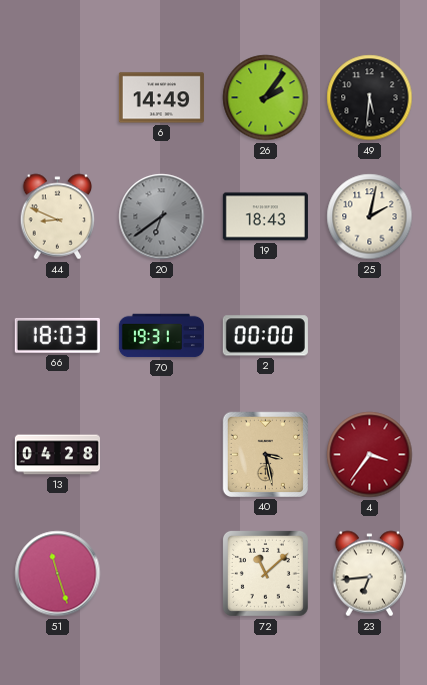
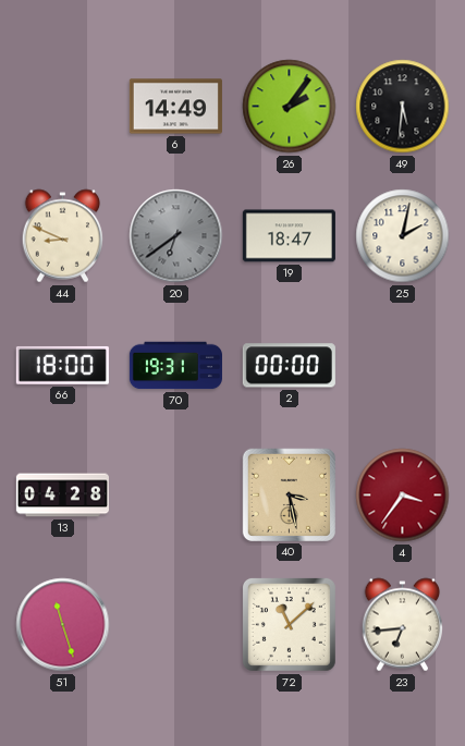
19: 18:43 -> 18:47 (289, 236)
66: 18:03 -> 18:00 (62, 365)
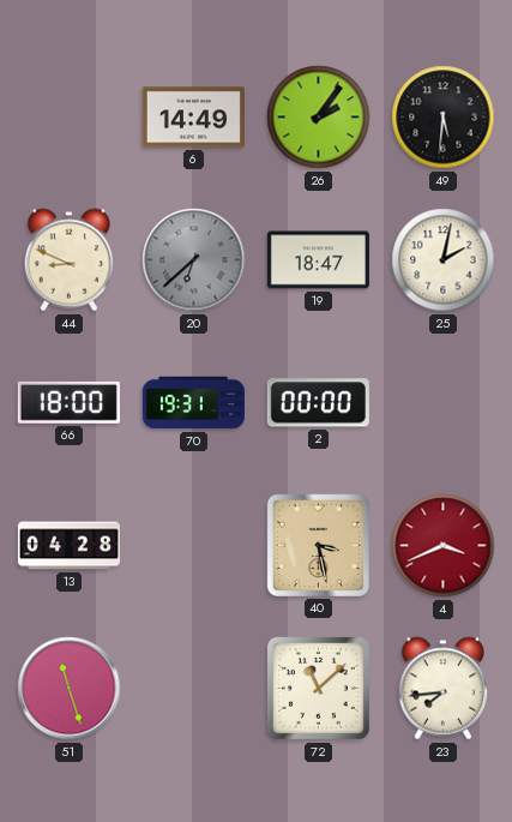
20: 6:39 -> 6:38 (194, 260)
4: 3:36 -> 3:41 (444, 546)
23: 6:44 -> 7:44 (444, 689)
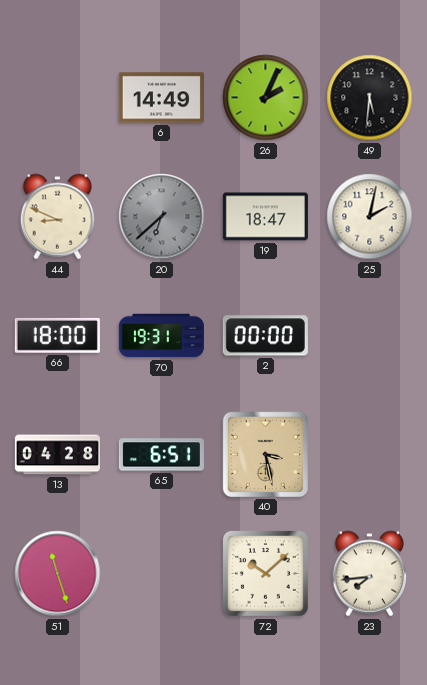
26: 2:06 -> 2:04 (266, 98)
65: none -> 6:51 (161, 455)
4: 3:41 -> none (444, 546)
72: 11:08 -> 10:08 (265, 573)
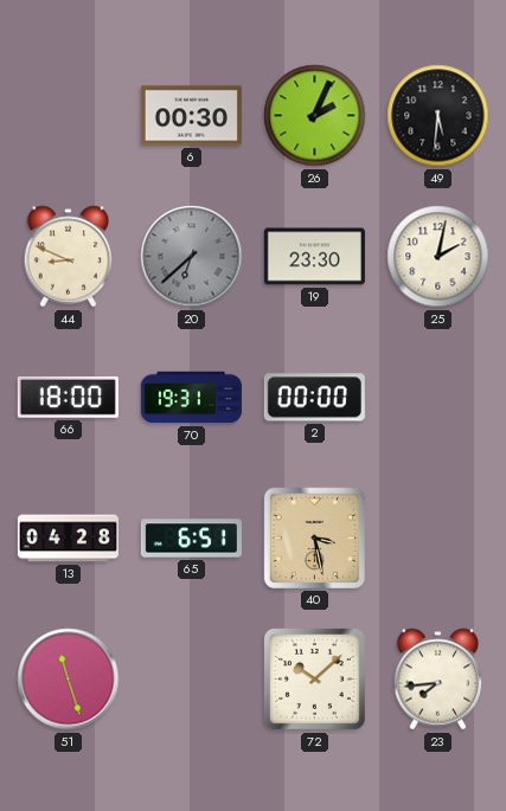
6: 14:49 -> 00:30 (191, 116)
19: 18:47 -> 23:30 (314, 257)
